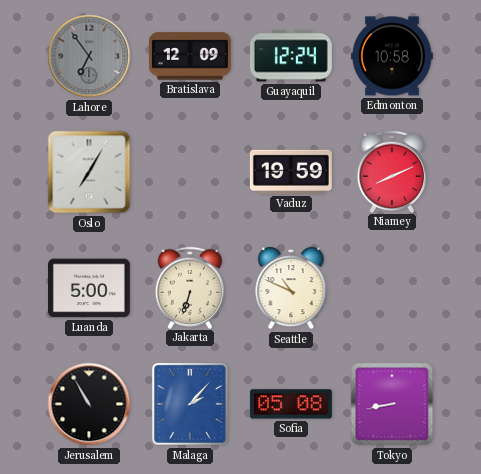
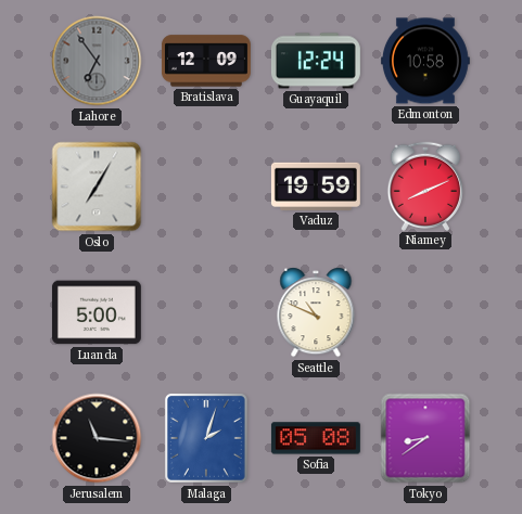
Jakarta: 6:33 -> none (189, 287)
Jerusalem: 10:55 -> 11:16 (97, 438)
Malaga: 2:07 -> 2:03 (206, 439)
Tokyo: 8:43 -> 8:39 (425, 438)
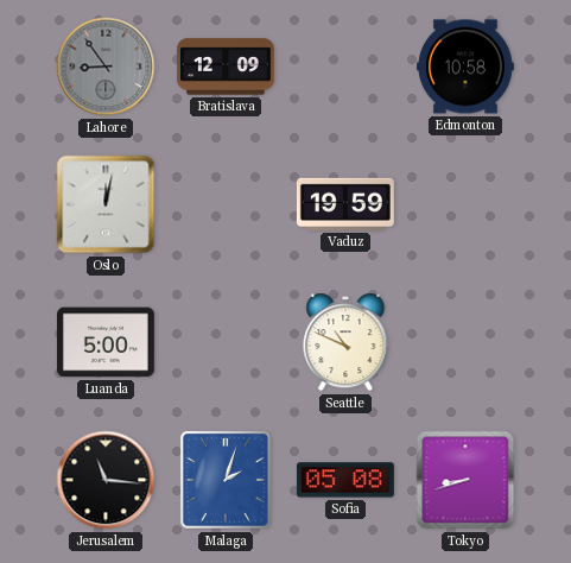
Lahore: 6:54 -> 8:54 (106, 67)
Guayaquil: 12:24 -> none (316, 61)
Oslo: 7:05 -> 12:02 (106, 204)
Niamey: 8:11 -> none (424, 185)
Tokyo: 8:39 -> 8:42 (465, 480)
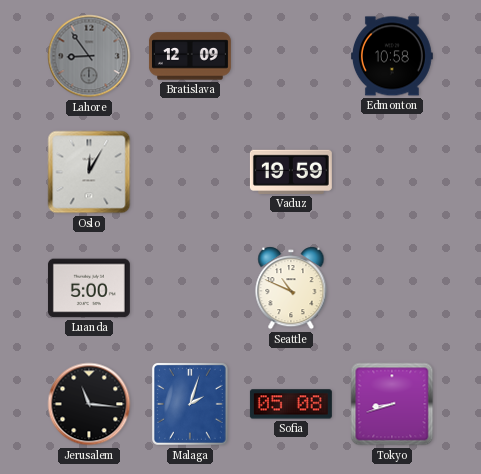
Oslo: 12:02 -> 12:05 (89, 172)
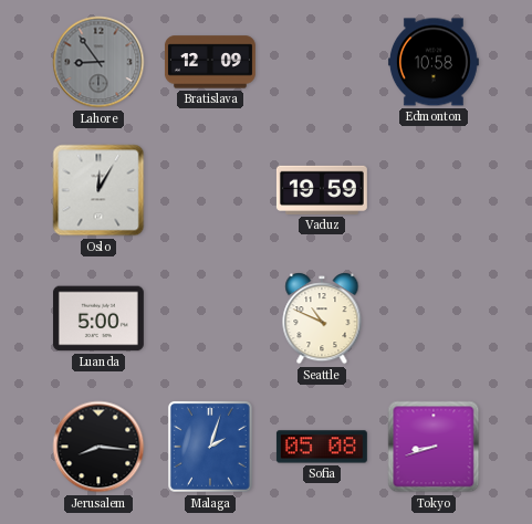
Jerusalem: 11:16 -> 8:16 (98, 447)
